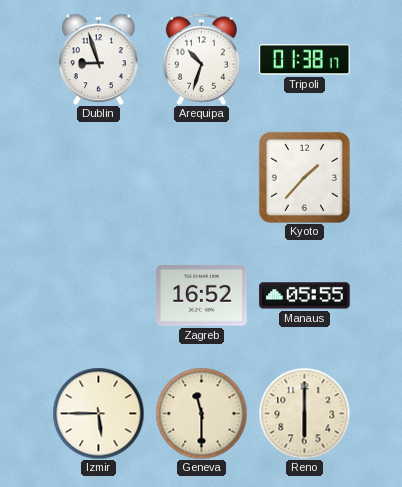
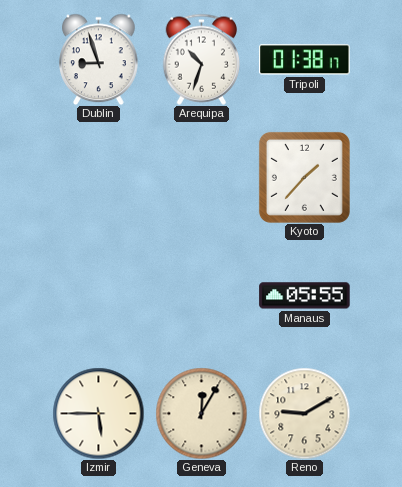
Zagreb: 16:52 -> none (202, 296)
Geneva: 11:30 -> 12:05 (201, 413)
Reno: 6:00 -> 9:10 (304, 413)
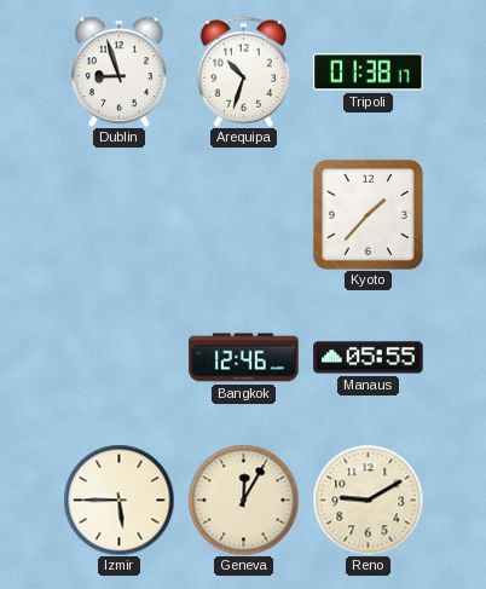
Bangkok: none -> 12:46 (244, 358)
